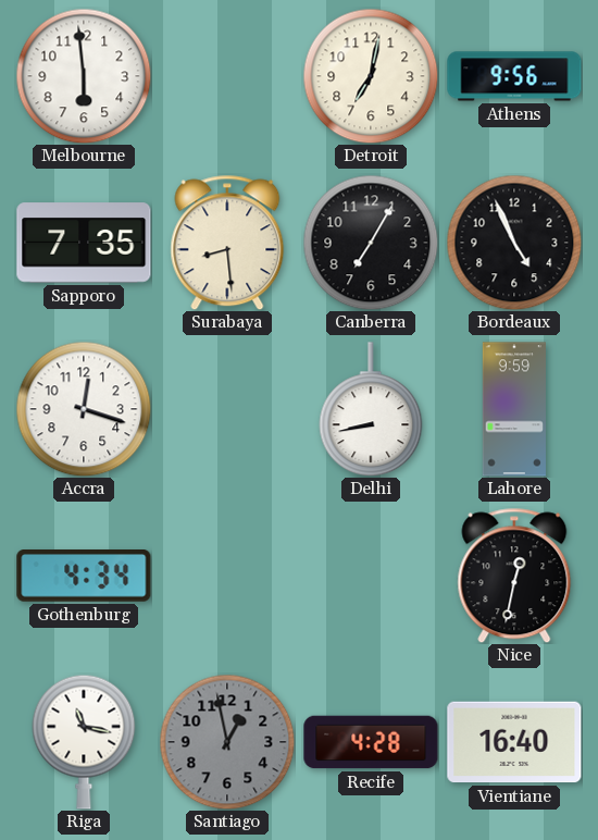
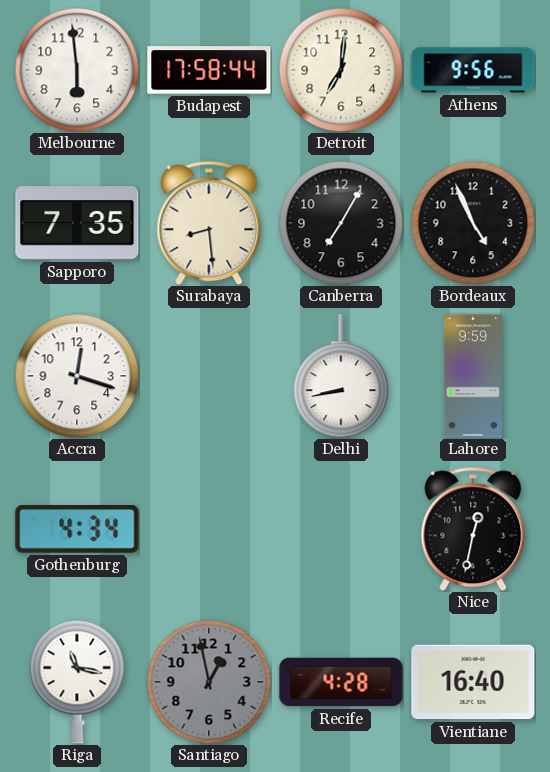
Budapest: none -> 17:58 (209, 70)
Detroit: 7:02 -> 7:01 (341, 70)
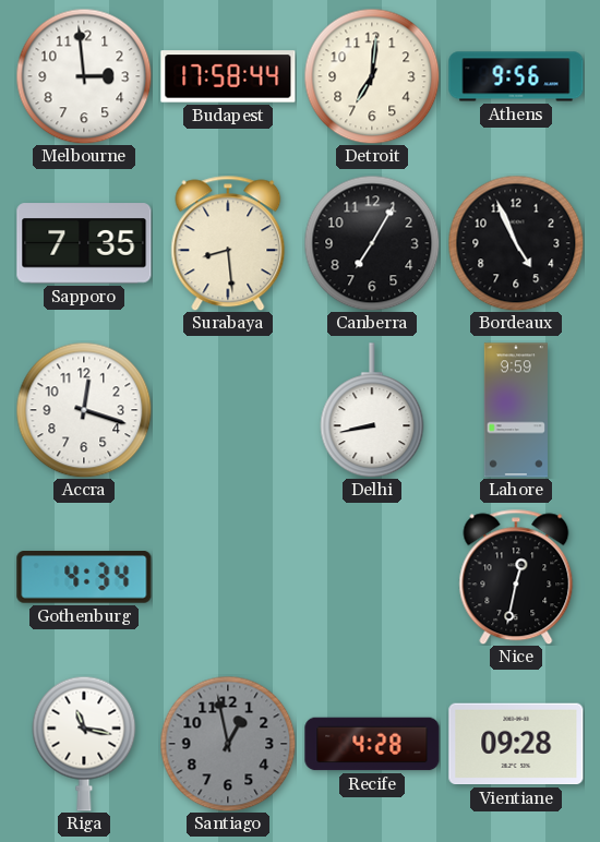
Melbourne: 5:59 -> 2:59 (84, 76)
Vientiane: 16:40 -> 09:28 (516, 744)
